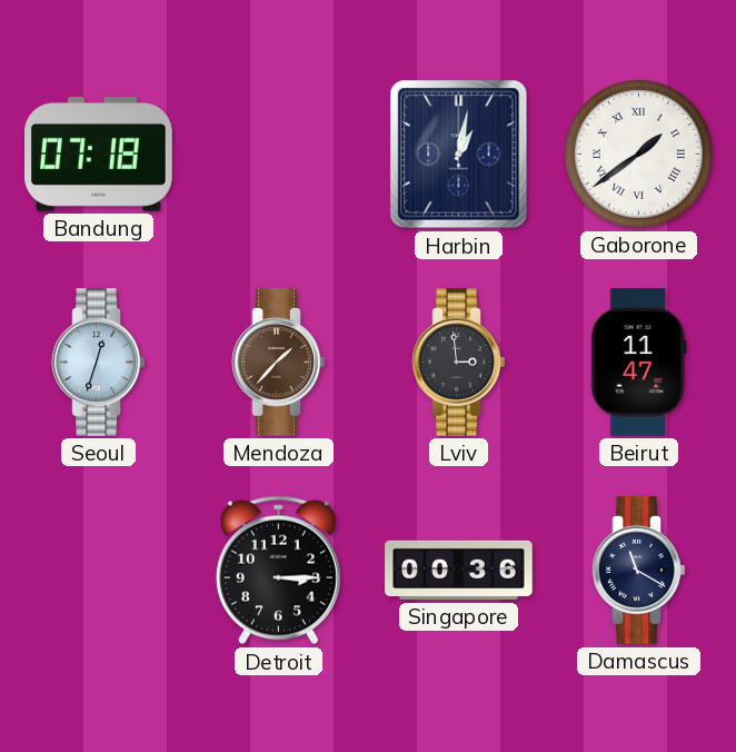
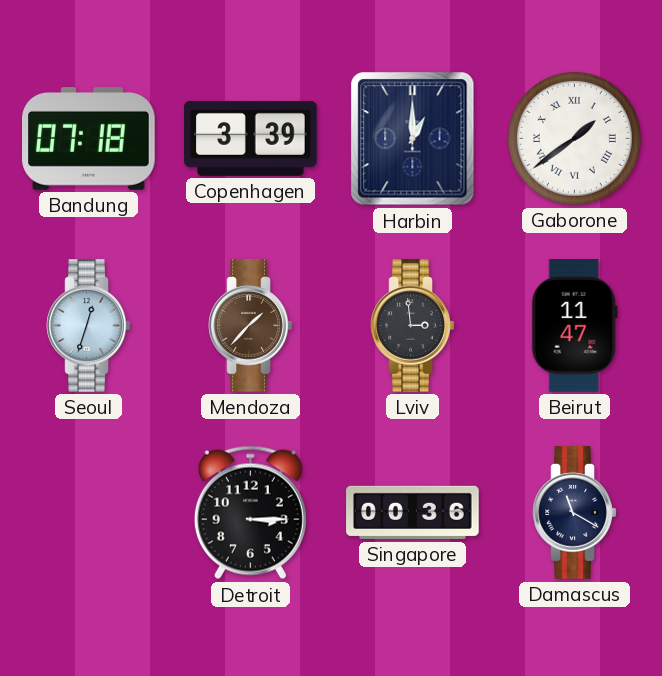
Copenhagen: none -> 3:39 (251, 138)
Harbin: 1:02 -> 1:00 (413, 139)
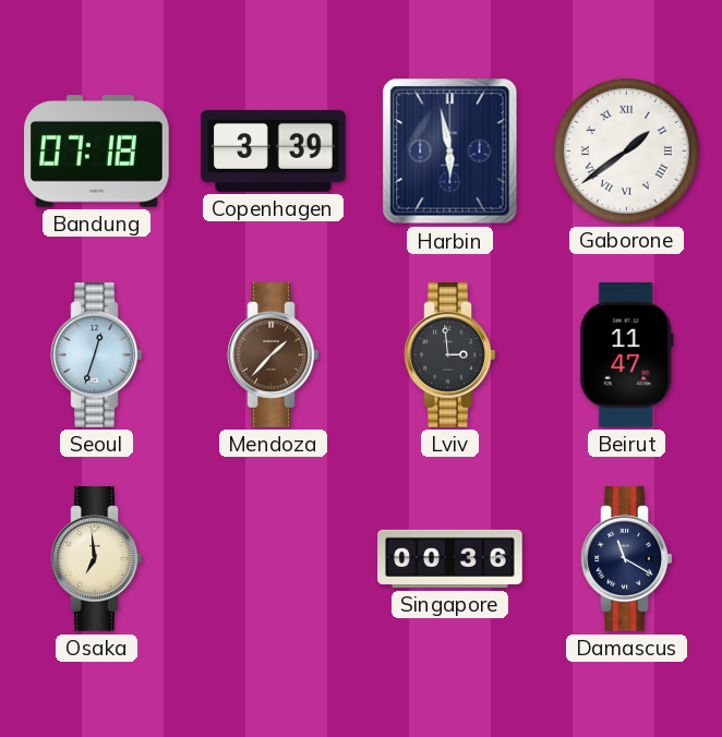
Harbin: 1:00 -> 5:58 (450, 152)
Osaka: none -> 6:59 (97, 559)
Detroit: 3:15 -> none (250, 513)
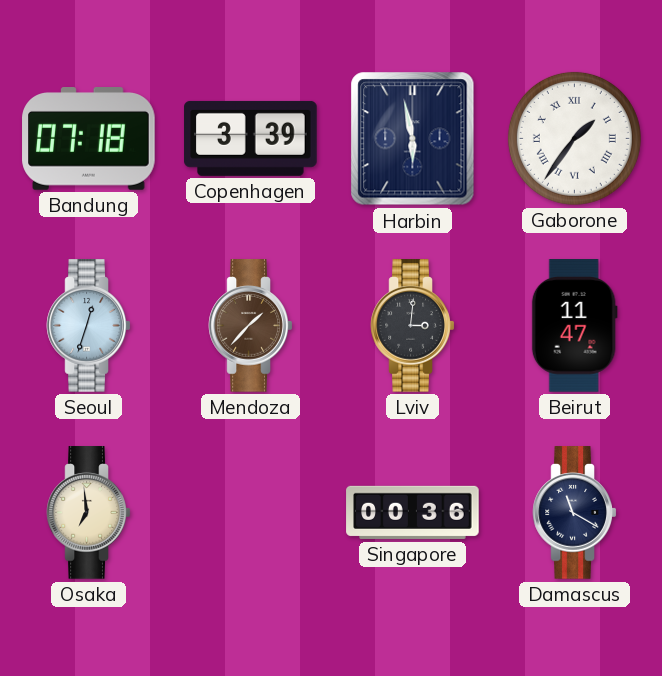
Gaborone: 1:39 -> 1:36 (574, 138)
Lviv: 2:59 -> 3:01 (413, 326)
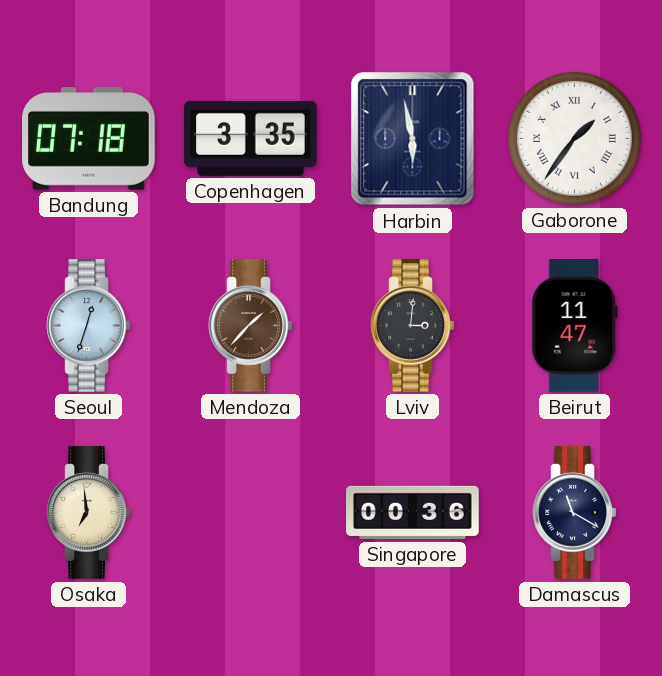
Copenhagen: 3:39 -> 3:35 (251, 138)
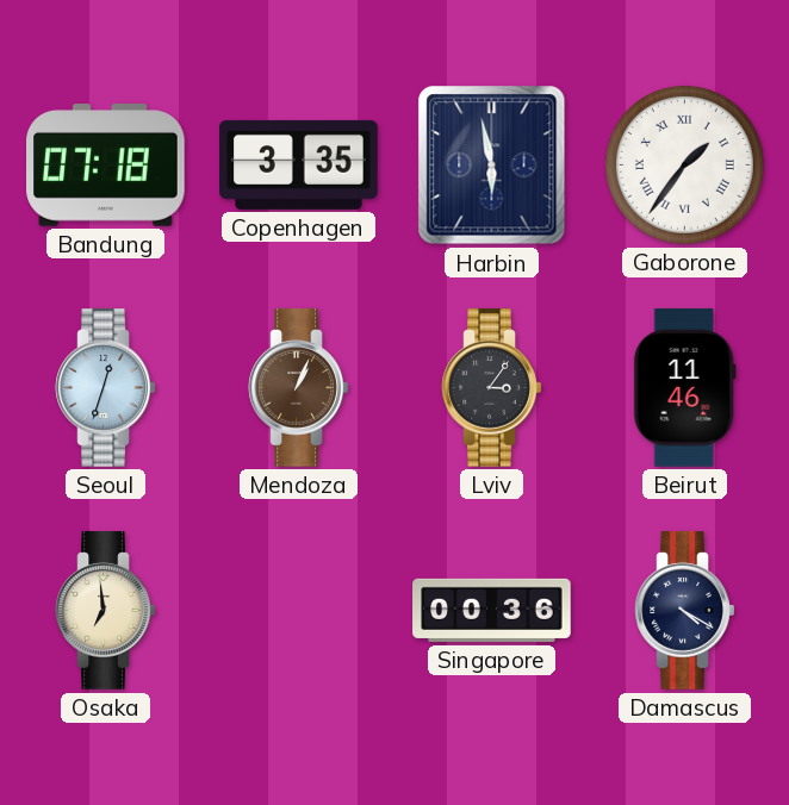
Mendoza: 1:37 -> 1:04 (299, 388)
Lviv: 3:01 -> 3:06 (492, 388)
Beirut: 11:47 -> 11:46 (684, 388)
Damascus: 11:20 -> 4:20 (685, 611)
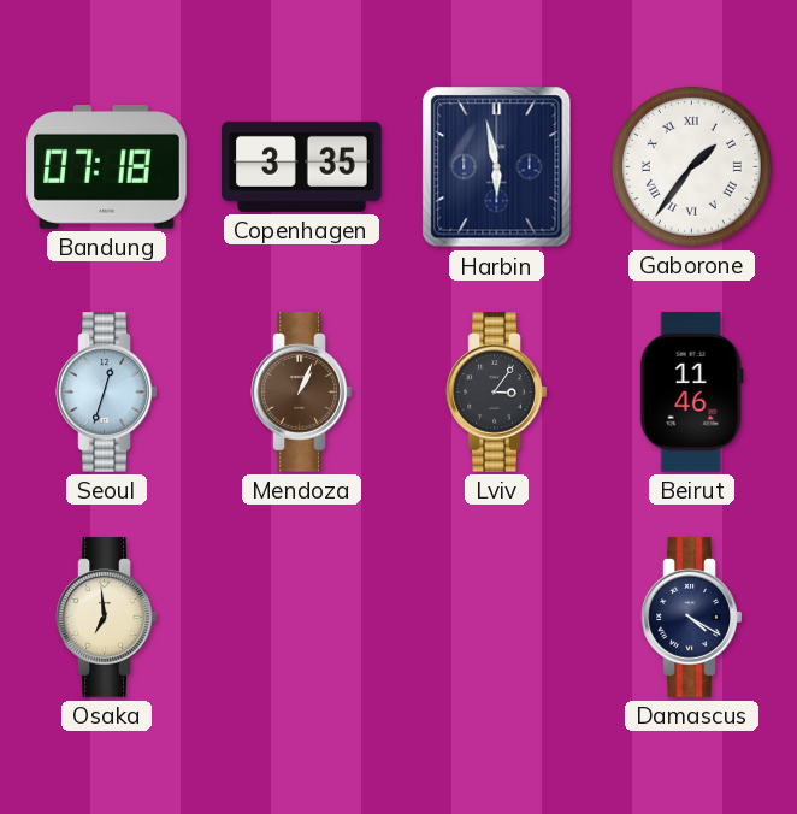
Singapore: 00:36 -> none (492, 610)
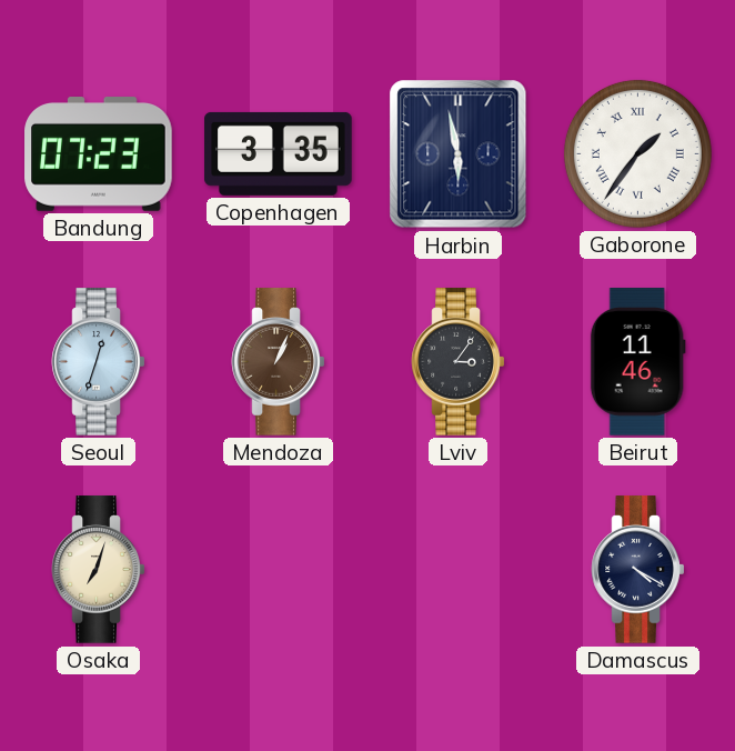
Bandung: 07:18 -> 07:23 (99, 154)
Osaka: 6:59 -> 7:03 (99, 570)
